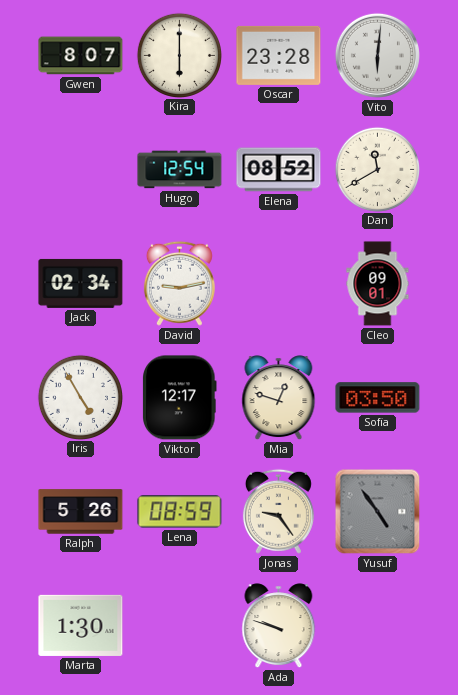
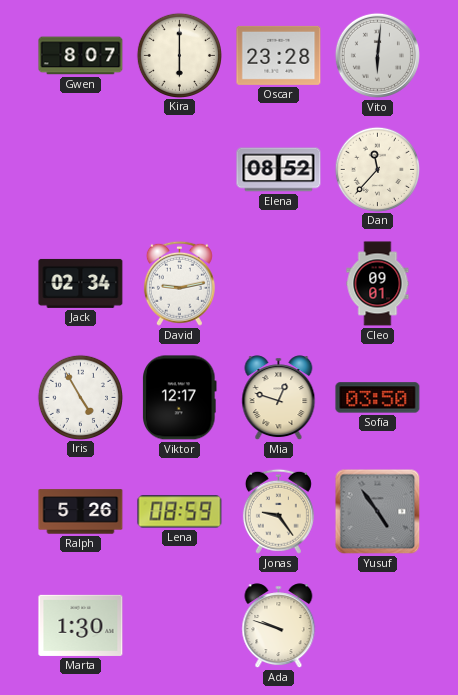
Hugo: 12:54 -> none (180, 170)
Dan: 11:40 -> 11:37 (377, 169)
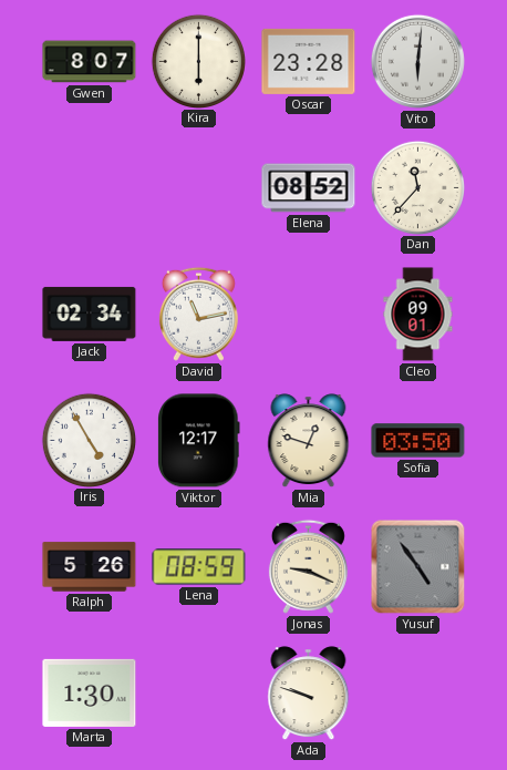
David: 9:13 -> 11:13 (198, 314)
Jonas: 9:24 -> 9:19 (308, 566)
